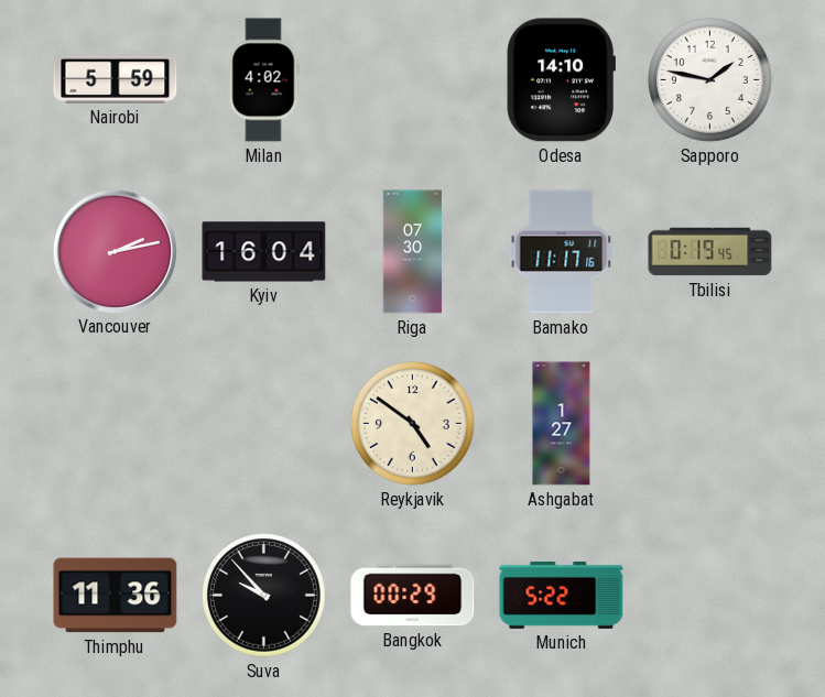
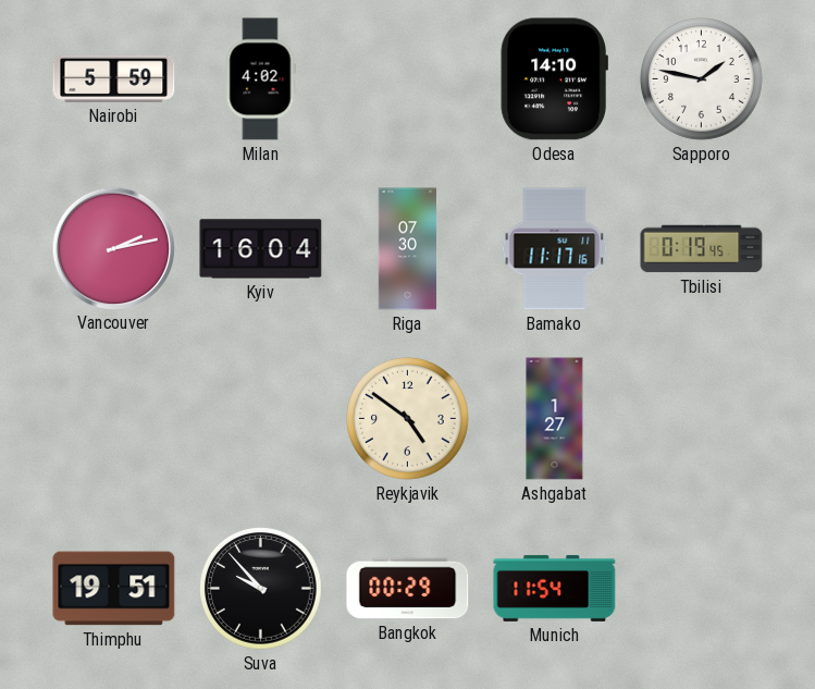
Thimphu: 11:36 -> 19:51 (114, 589)
Munich: 5:22 -> 11:54 (555, 588)
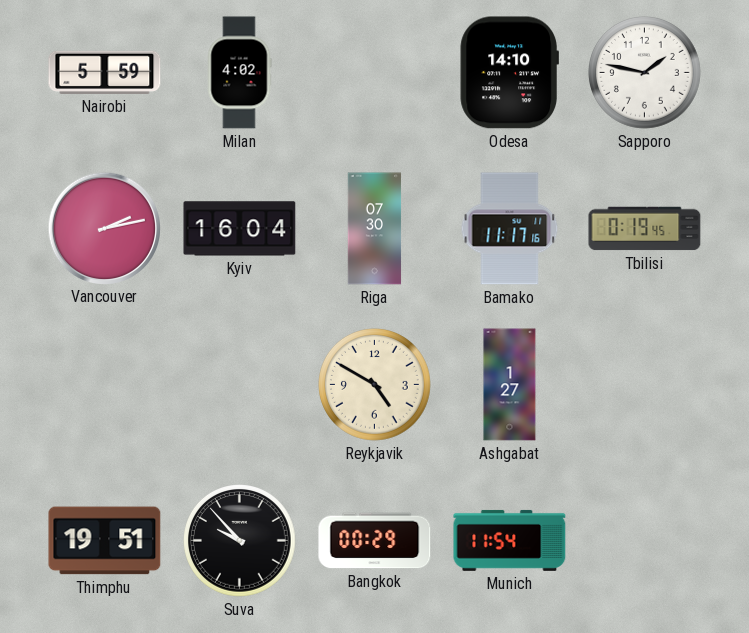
Reykjavik: 4:51 -> 4:50 (375, 385)
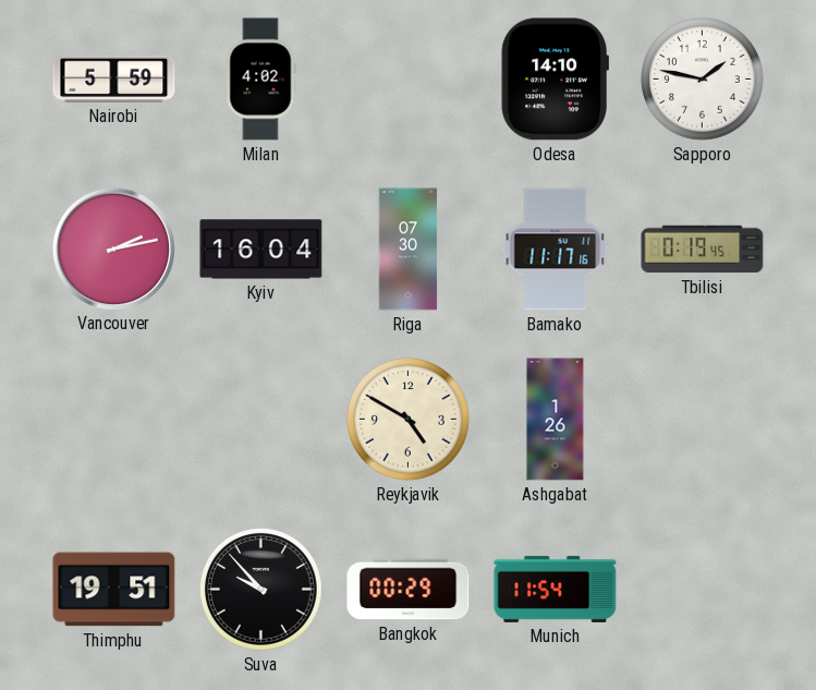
Ashgabat: 1:27 -> 1:26 (556, 420)
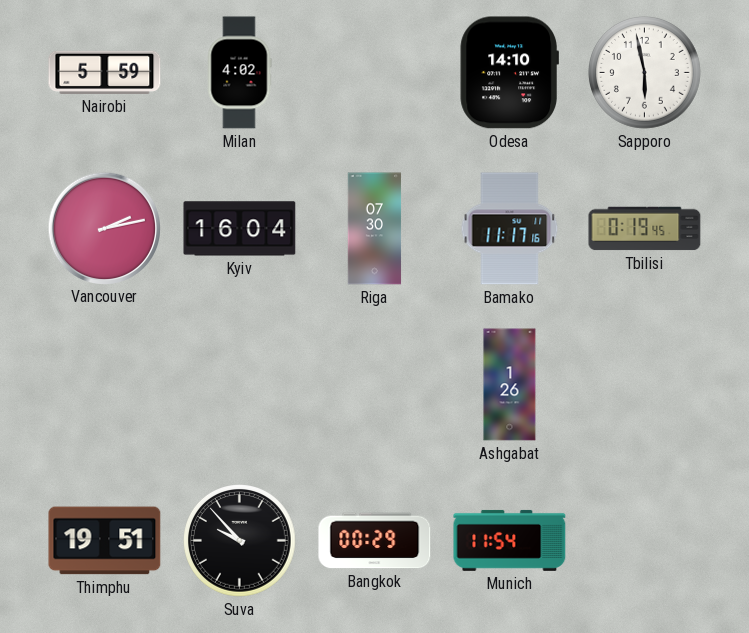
Sapporo: 1:47 -> 5:58 (645, 73)
Reykjavik: 4:50 -> none (409, 420)
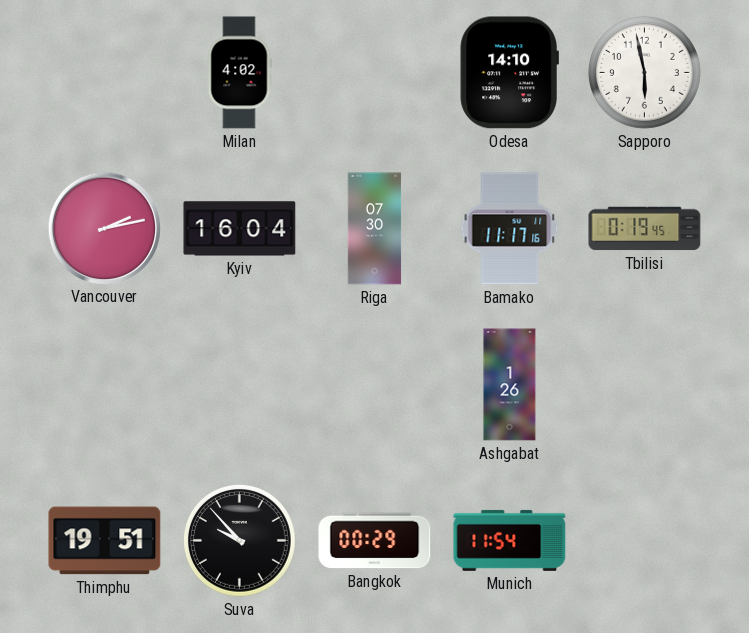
Nairobi: 5:59 -> none (105, 72)
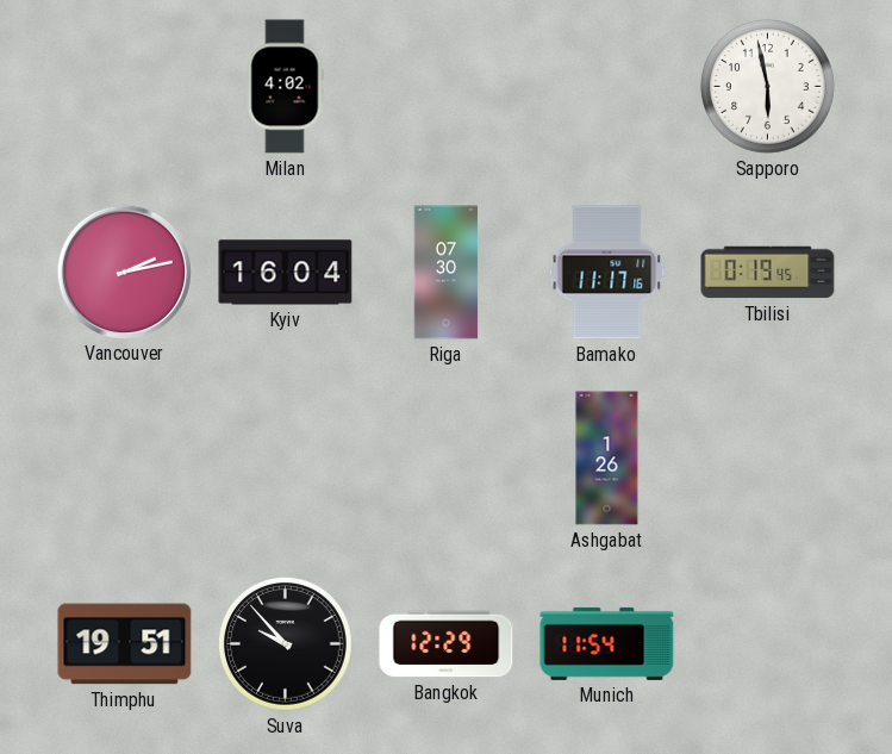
Odesa: 14:10 -> none (509, 73)
Bangkok: 00:29 -> 12:29 (447, 644)
